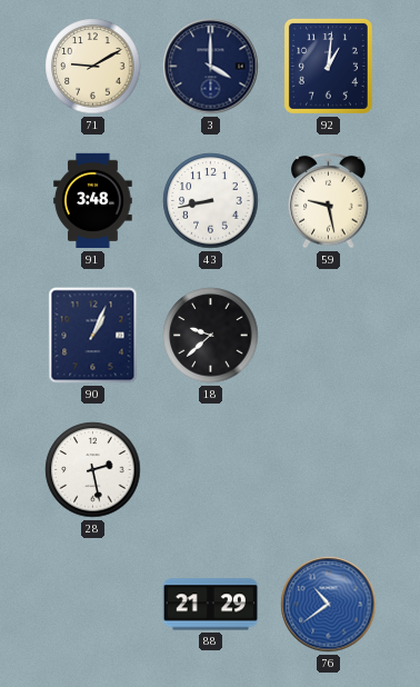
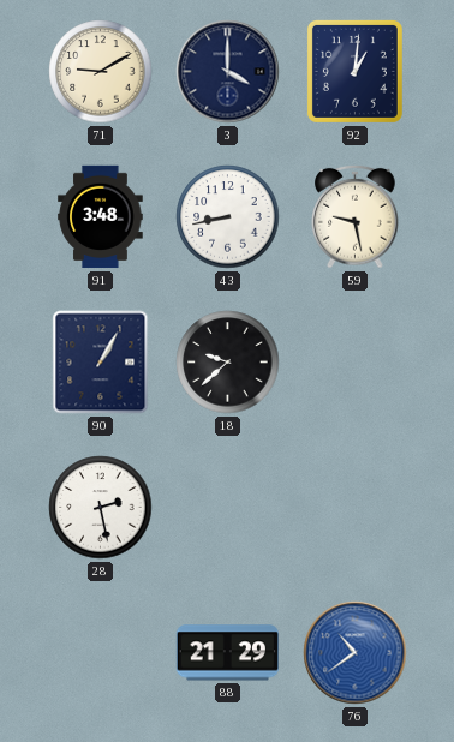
90: 1:04 -> 1:05 (101, 363)
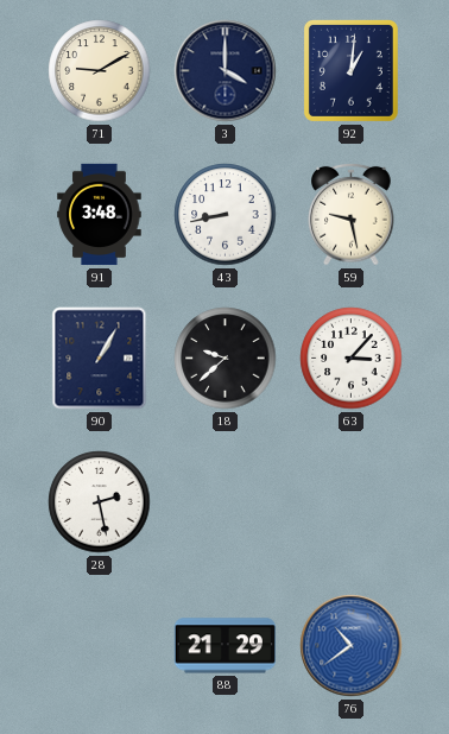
63: none -> 3:07 (352, 359)
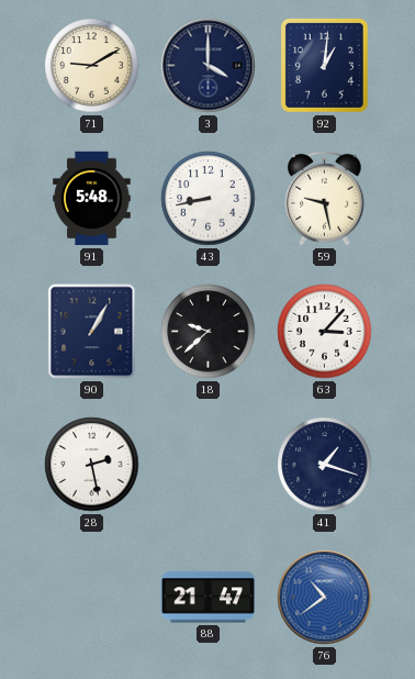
91: 3:48 -> 5:48 (92, 199)
41: none -> 1:18 (325, 465)
88: 21:29 -> 21:47 (207, 598)
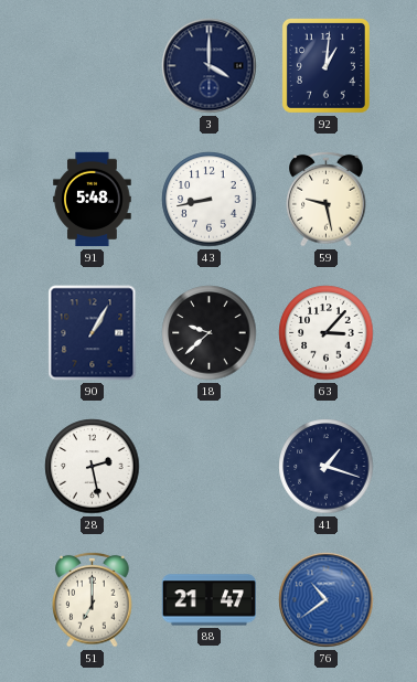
71: 9:10 -> none (92, 66)
51: none -> 7:00 (93, 599)
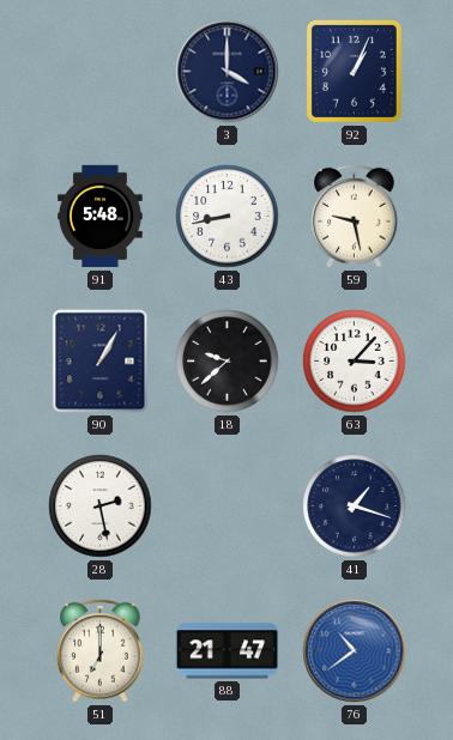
92: 1:01 -> 1:04 (354, 71)
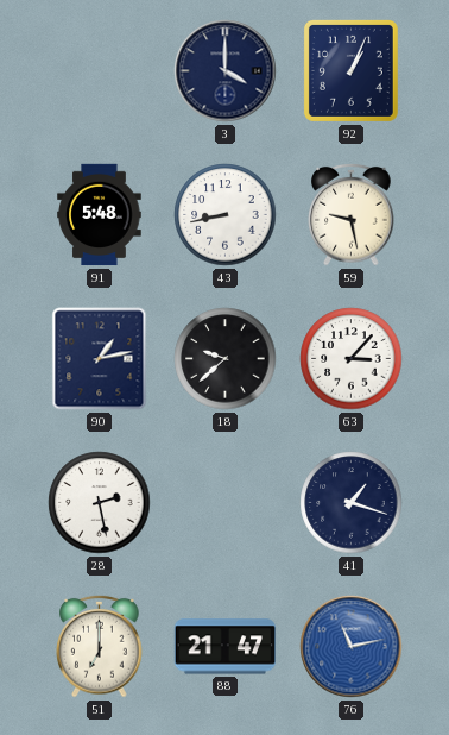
90: 1:05 -> 1:13 (100, 359)
76: 10:39 -> 11:13 (352, 647)
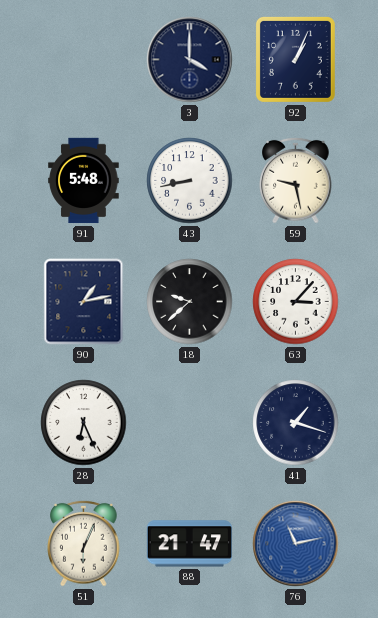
28: 2:28 -> 6:26 (84, 423)
51: 7:00 -> 6:04 (84, 543)
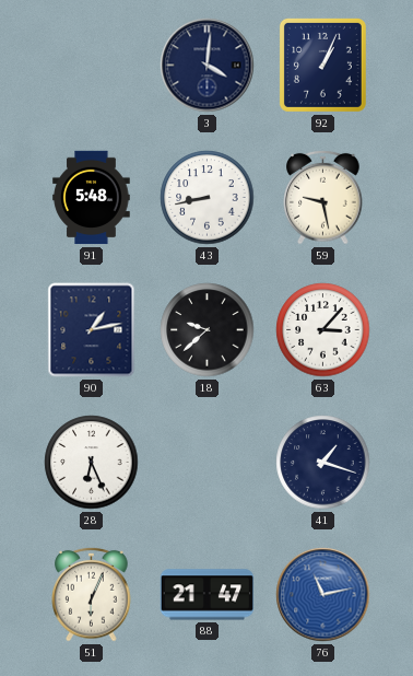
3: 4:00 -> 4:01 (208, 66)
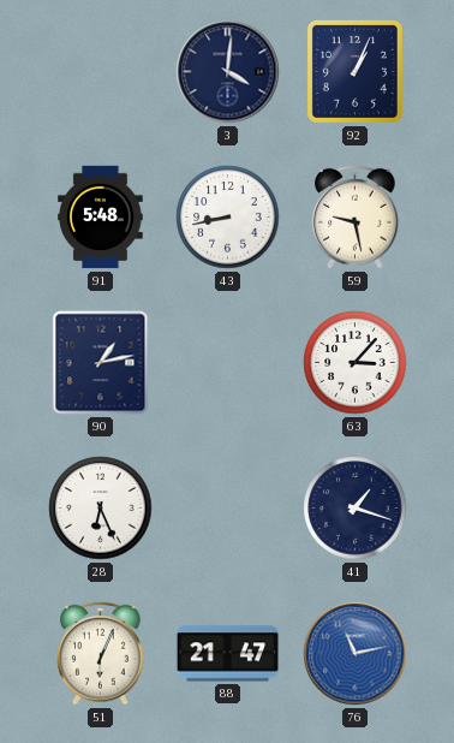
18: 9:38 -> none (208, 330)
